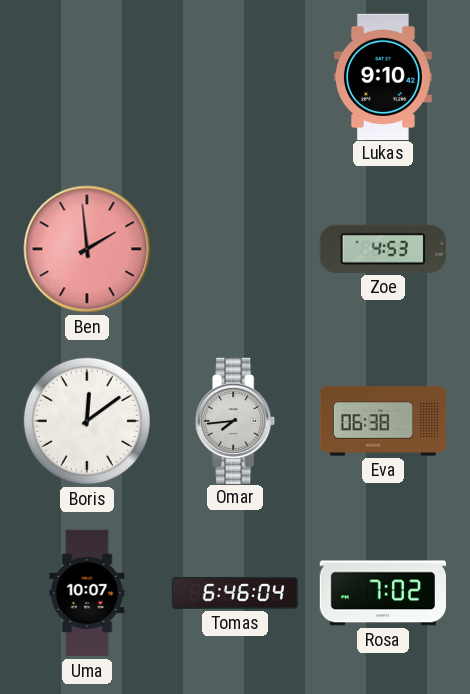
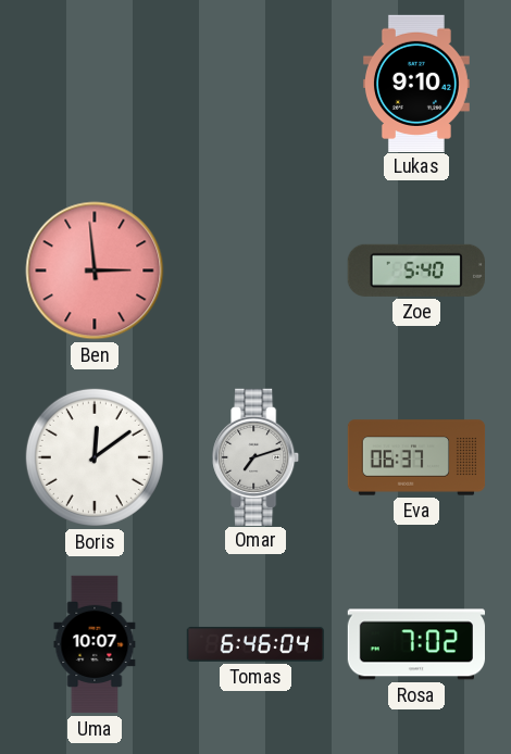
Ben: 1:59 -> 2:59 (95, 271)
Zoe: 4:53 -> 5:40 (416, 271)
Omar: 7:44 -> 7:12 (257, 456)
Eva: 06:38 -> 06:37 (416, 457)
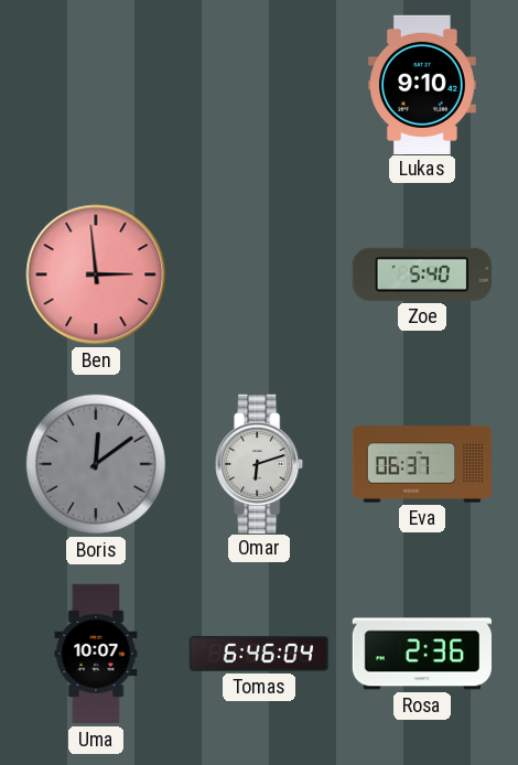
Boris dial: white -> grey (96, 464)
Omar: 7:12 -> 6:12 (260, 463)
Rosa: 7:02 -> 2:36 (421, 654)
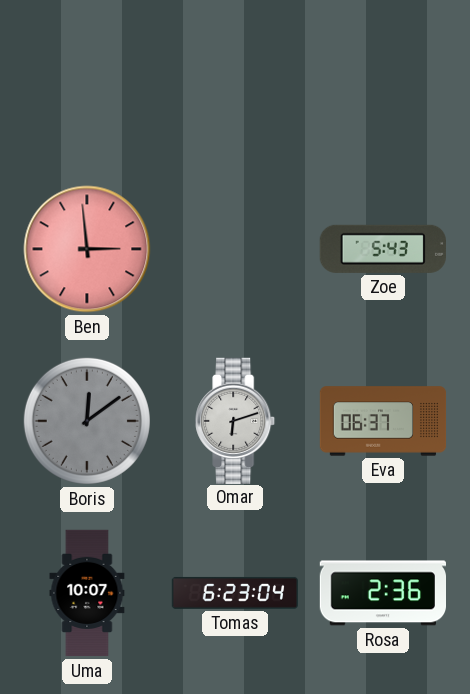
Lukas: 9:10 -> none (422, 84)
Zoe: 5:40 -> 5:43 (383, 249)
Tomas: 6:46 -> 6:23 (235, 593)
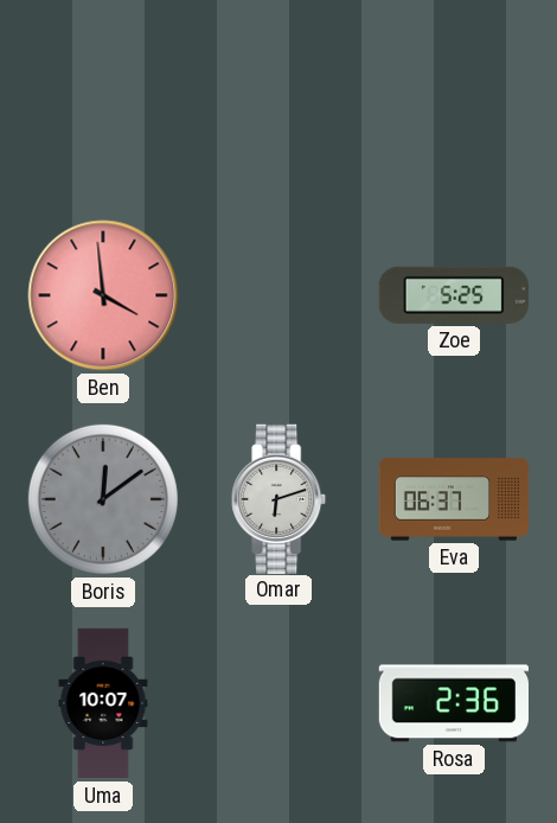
Ben: 2:59 -> 3:59 (103, 295)
Zoe: 5:43 -> 5:25 (454, 295)
Tomas: 6:23 -> none (235, 593)
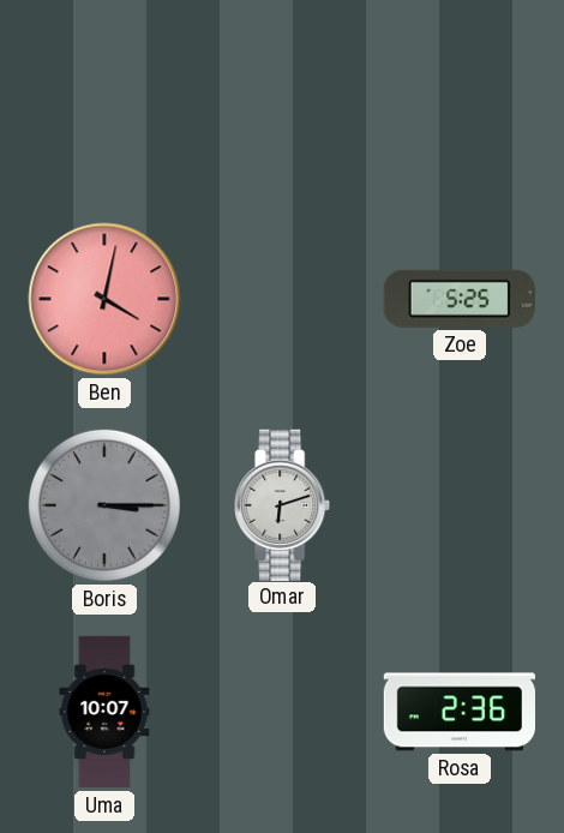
Ben: 3:59 -> 4:02 (104, 299)
Boris: 12:09 -> 3:15 (104, 505)
Eva: 06:37 -> none (454, 499)
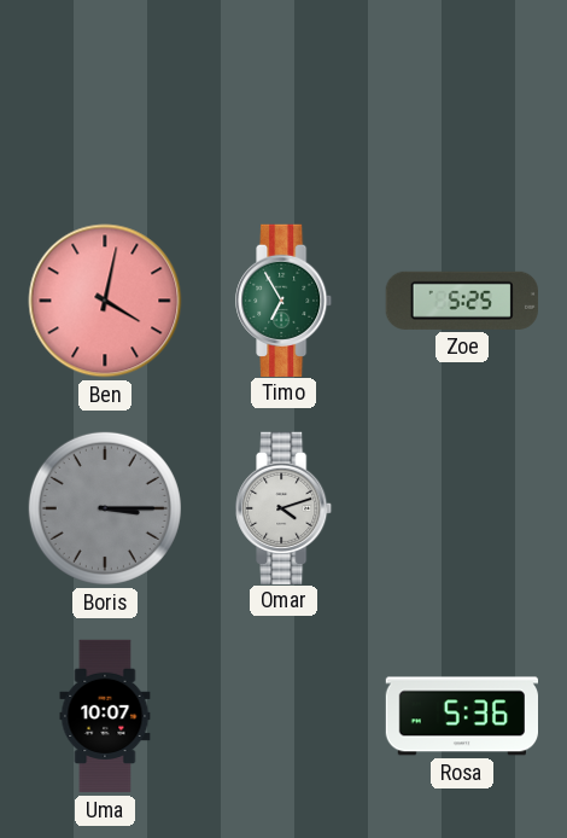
Timo: none -> 6:55 (285, 299)
Omar: 6:12 -> 4:12 (285, 507)
Rosa: 2:36 -> 5:36 (461, 716)
